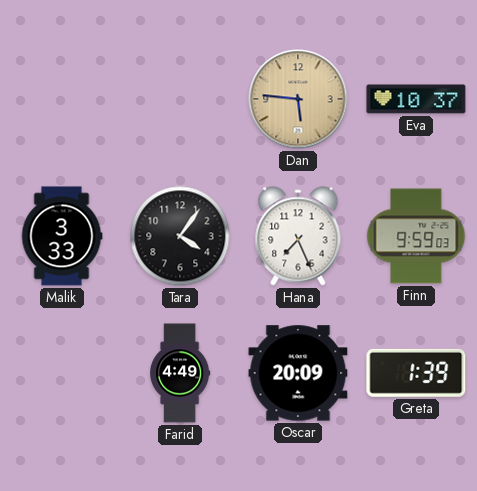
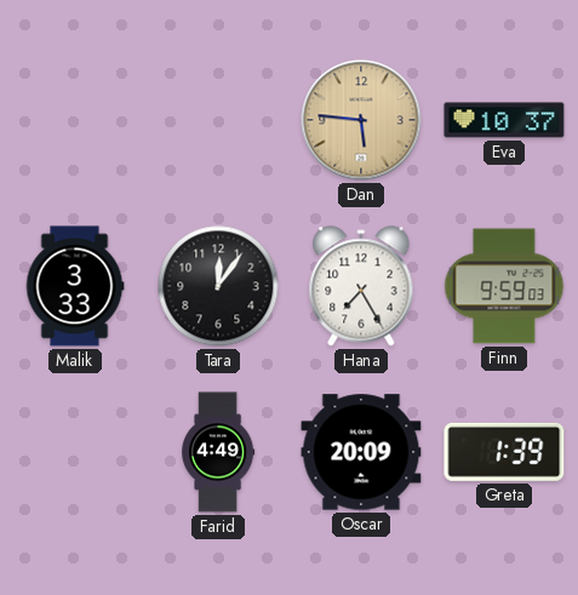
Tara: 4:06 -> 12:06 (218, 286)
Hana: 7:26 -> 7:25 (361, 286)
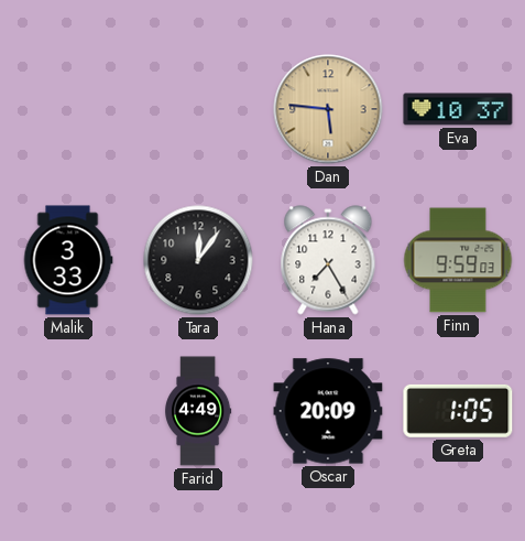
Greta: 1:39 -> 1:05 (458, 411)
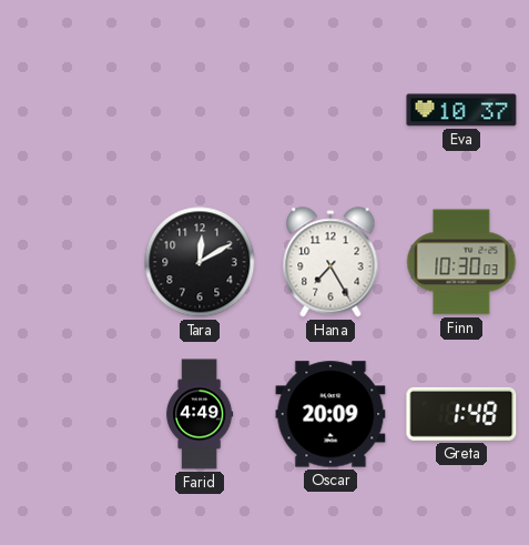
Dan: 5:46 -> none (328, 109)
Malik: 3:33 -> none (68, 260)
Tara: 12:06 -> 12:10 (200, 262)
Finn: 9:59 -> 10:30 (461, 262)
Greta: 1:05 -> 1:48 (461, 414)
